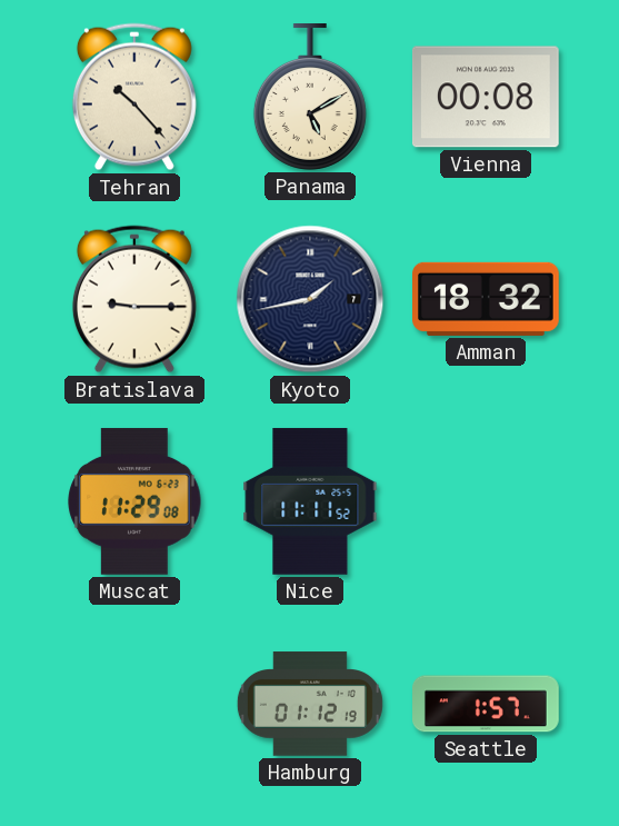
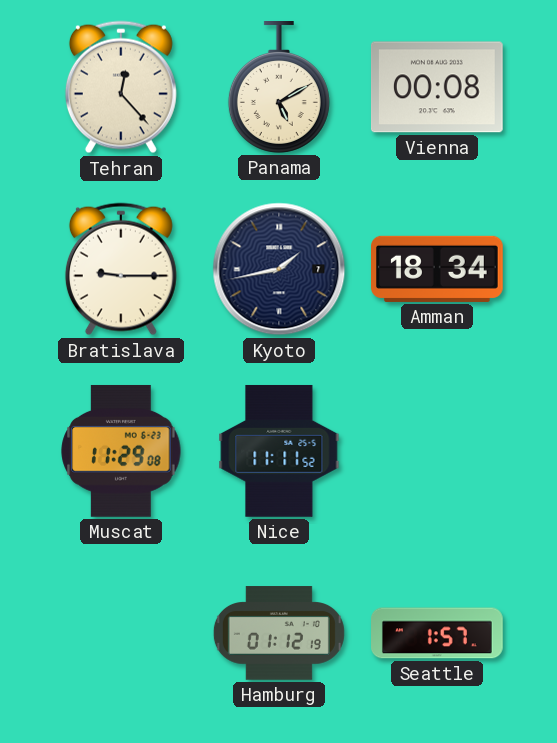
Tehran: 10:23 -> 12:23 (121, 87)
Amman: 18:32 -> 18:34 (438, 269)
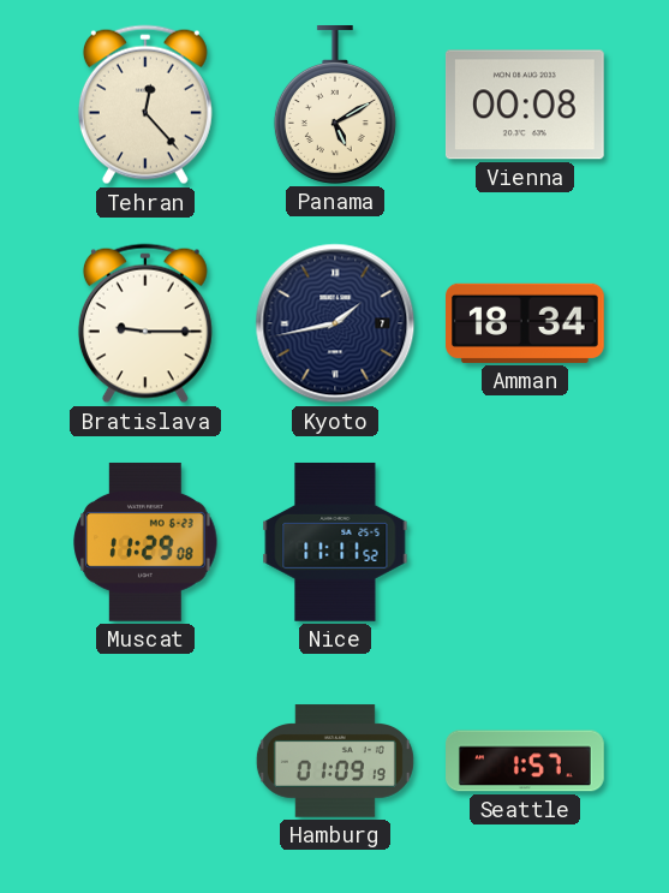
Hamburg: 01:12 -> 01:09 (335, 761)
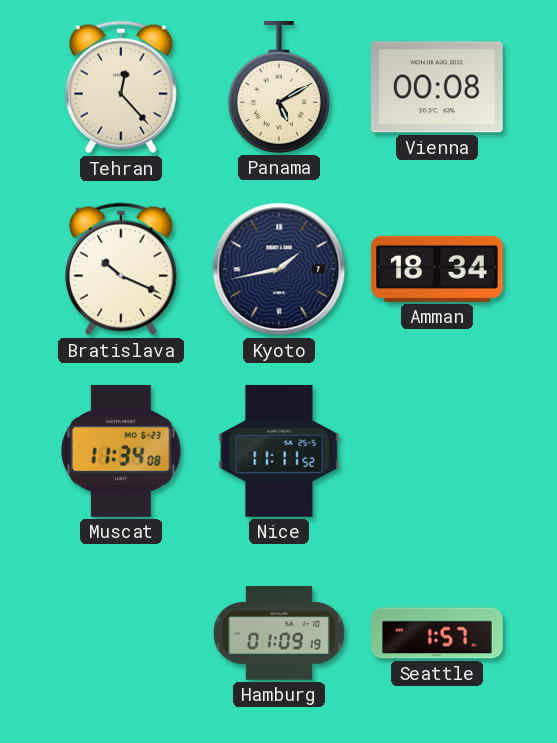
Bratislava: 9:15 -> 10:19 (121, 269)
Muscat: 11:29 -> 11:34 (121, 451)
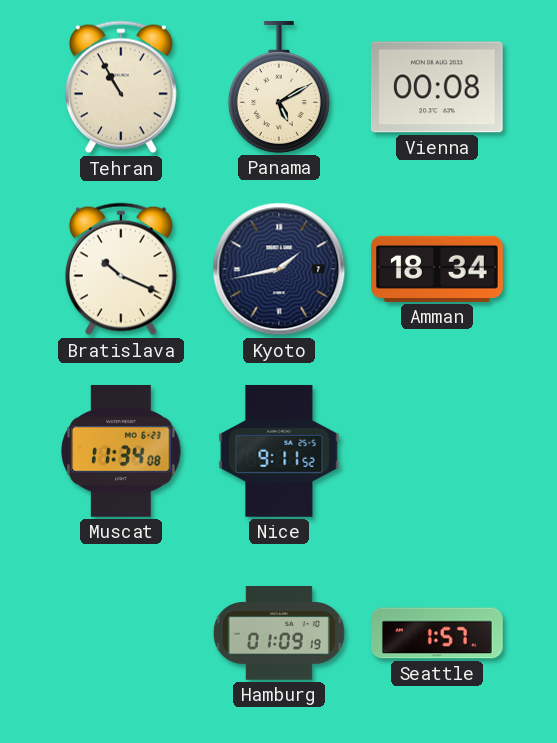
Tehran: 12:23 -> 10:55 (121, 87)
Nice: 11:11 -> 9:11 (279, 451)
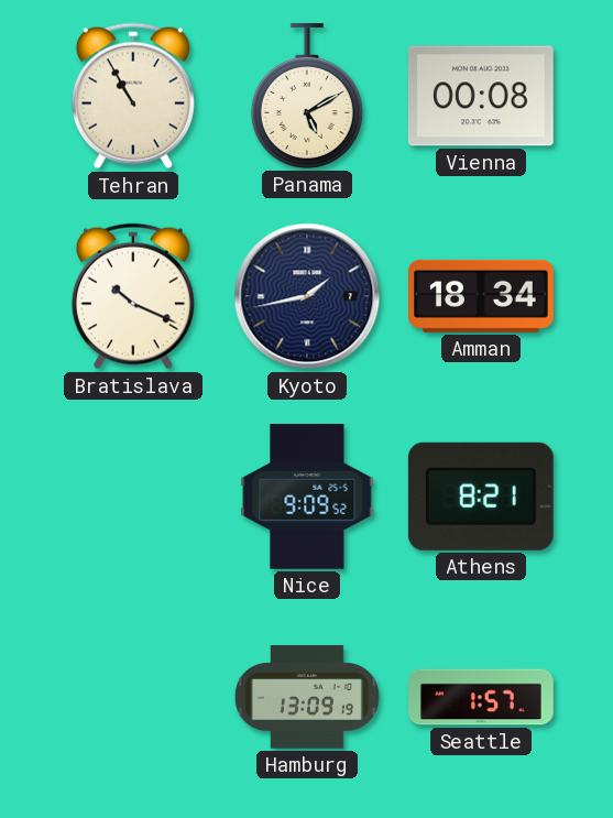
Muscat: 11:34 -> none (121, 451)
Nice: 9:11 -> 9:09 (307, 497)
Athens: none -> 8:21 (481, 497)
Hamburg: 01:09 -> 13:09 (307, 697)
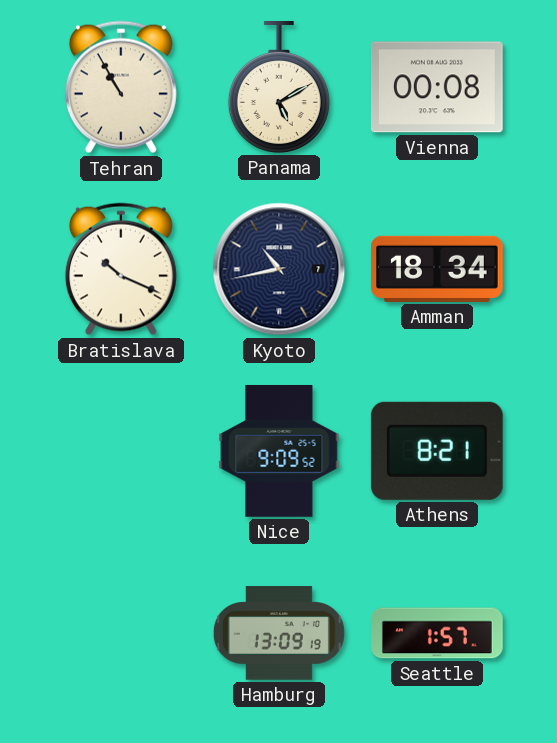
Kyoto: 1:43 -> 10:43 (279, 269)
